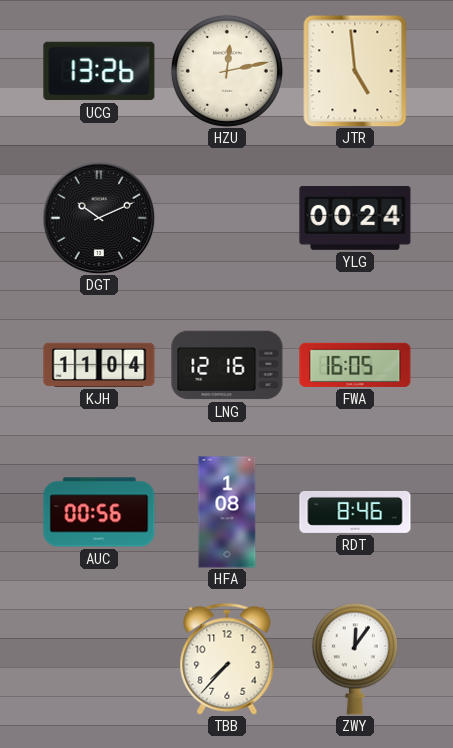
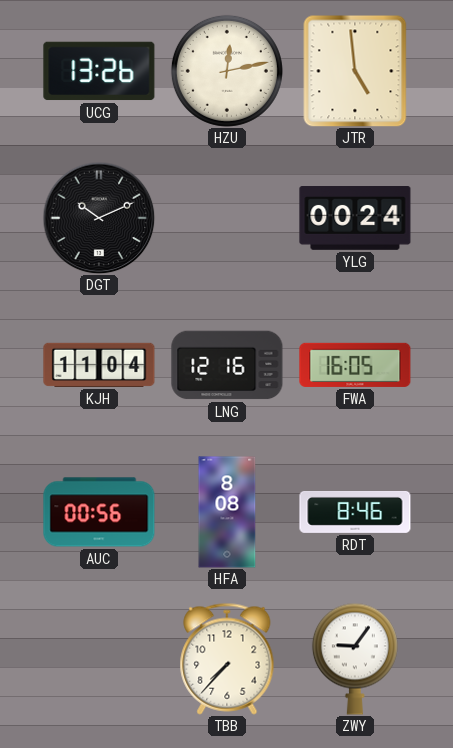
HFA: 1:08 -> 8:08 (227, 512)
ZWY: 12:06 -> 9:06 (355, 659)
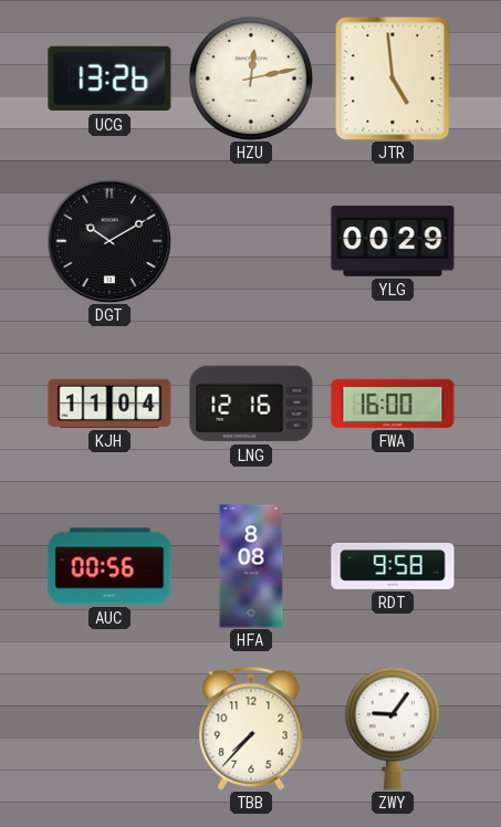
DGT: 10:11 -> 10:10 (109, 241)
YLG: 00:24 -> 00:29 (393, 242)
FWA: 16:05 -> 16:00 (393, 404)
RDT: 8:46 -> 9:58 (393, 566)
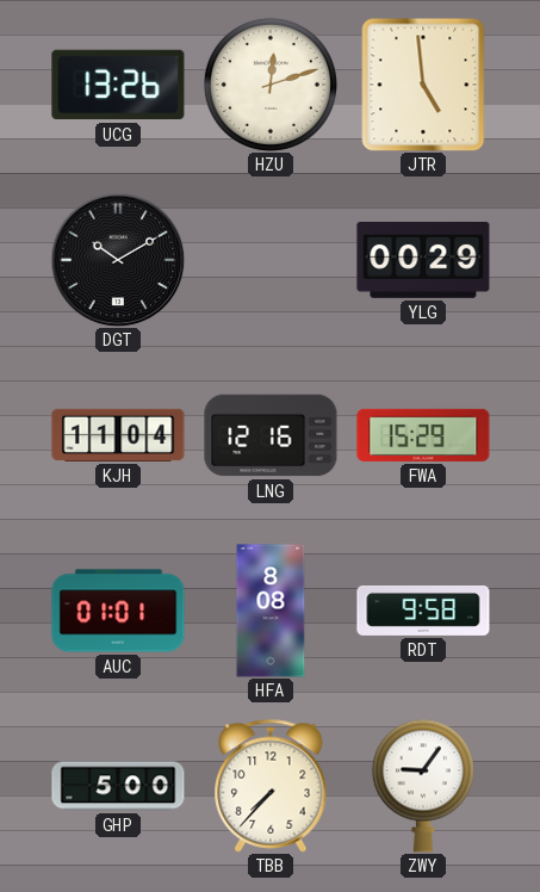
HZU: 12:13 -> 12:12 (271, 85)
FWA: 16:00 -> 15:29 (423, 435)
AUC: 00:56 -> 01:01 (118, 611)
GHP: none -> 5:00 (118, 786)
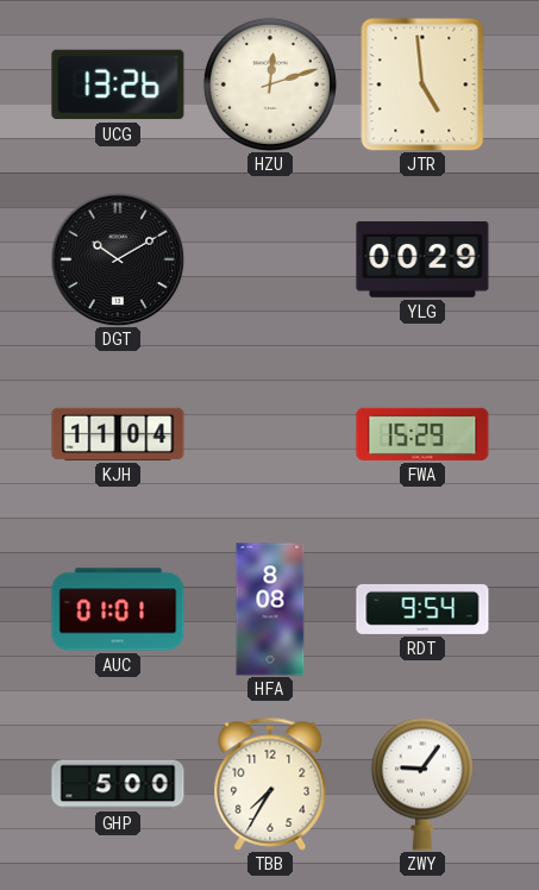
LNG: 12:16 -> none (271, 435)
RDT: 9:58 -> 9:54 (422, 609)
TBB: 7:37 -> 7:35 (270, 784)
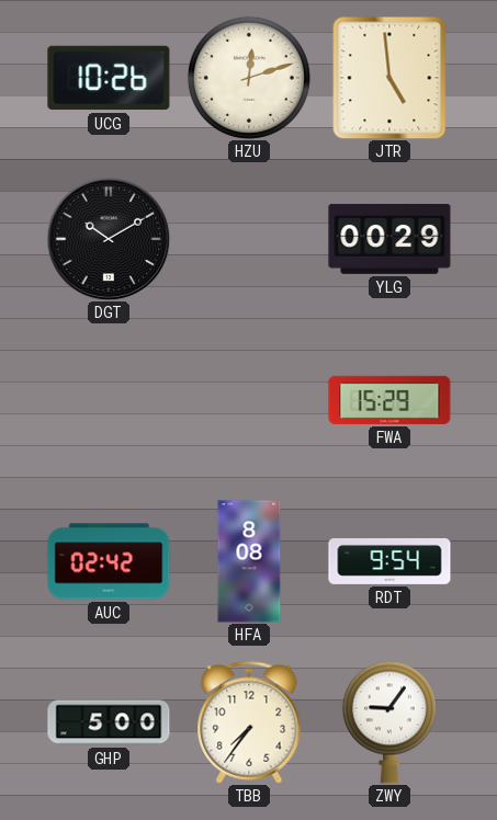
UCG: 13:26 -> 10:26 (109, 78)
KJH: 11:04 -> none (118, 434)
AUC: 01:01 -> 02:42 (109, 561)
TBB: 7:35 -> 7:36 (249, 722)
